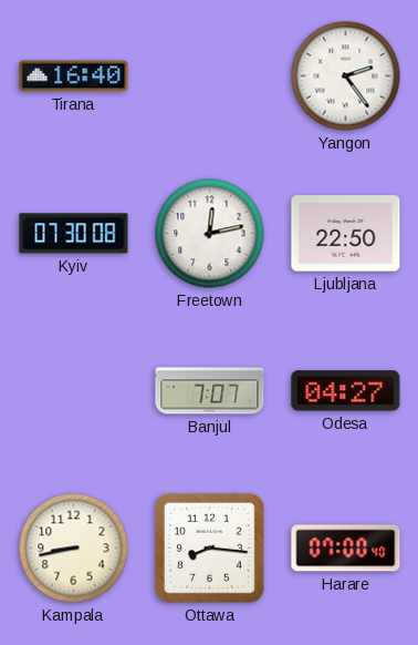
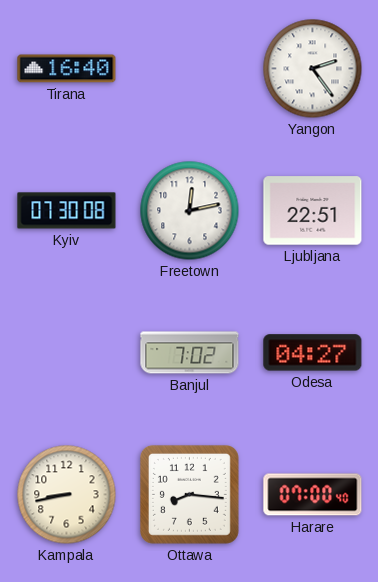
Ljubljana: 22:50 -> 22:51 (313, 211)
Banjul: 7:07 -> 7:02 (190, 353)
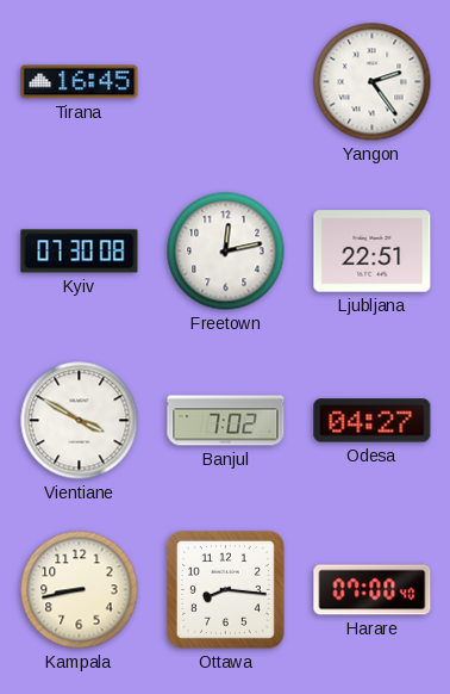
Tirana: 16:40 -> 16:45 (80, 82)
Vientiane: none -> 3:50 (80, 421)
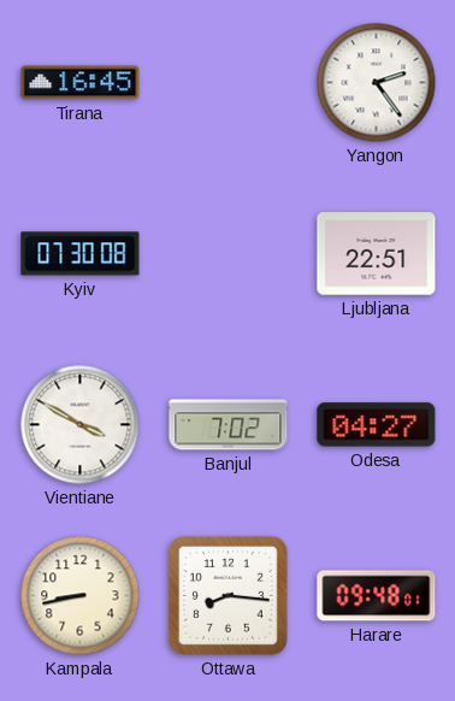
Freetown: 12:13 -> none (226, 252)
Harare: 07:00 -> 09:48 (377, 596)
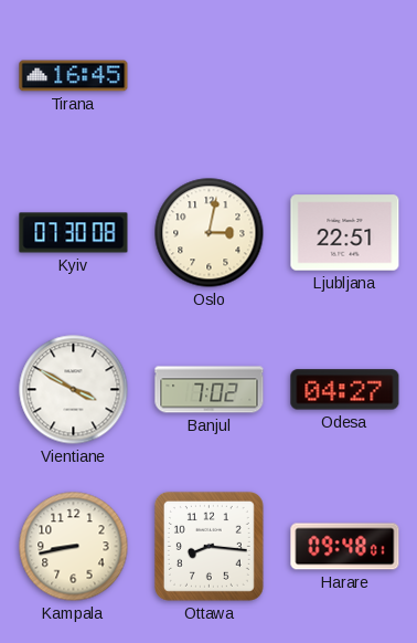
Yangon: 2:24 -> none (377, 83)
Oslo: none -> 3:02 (210, 233)
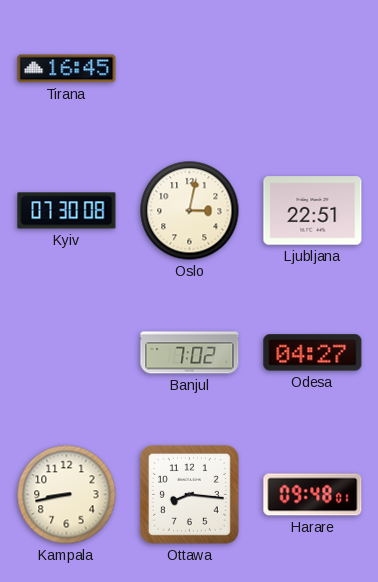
Vientiane: 3:50 -> none (74, 390)
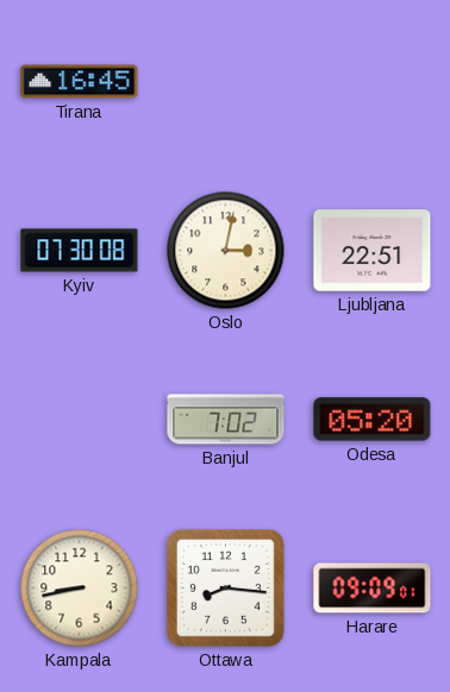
Odesa: 04:27 -> 05:20 (373, 420)
Harare: 09:48 -> 09:09 (373, 589)
